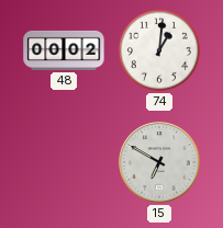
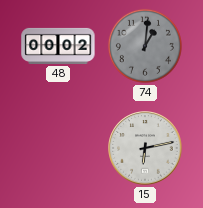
74 dial: white -> grey (145, 46)
15: 6:50 -> 6:13 (145, 148)
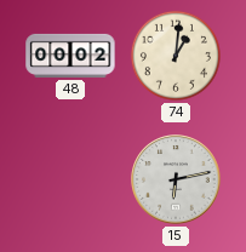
74 dial: grey -> cream (176, 56)
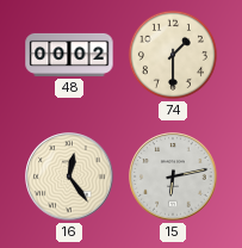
74: 1:01 -> 1:30 (173, 55)
16: none -> 12:24 (69, 176)
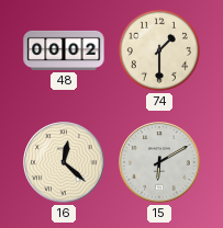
16: 12:24 -> 12:22 (64, 162)
15: 6:13 -> 6:10 (159, 162)
